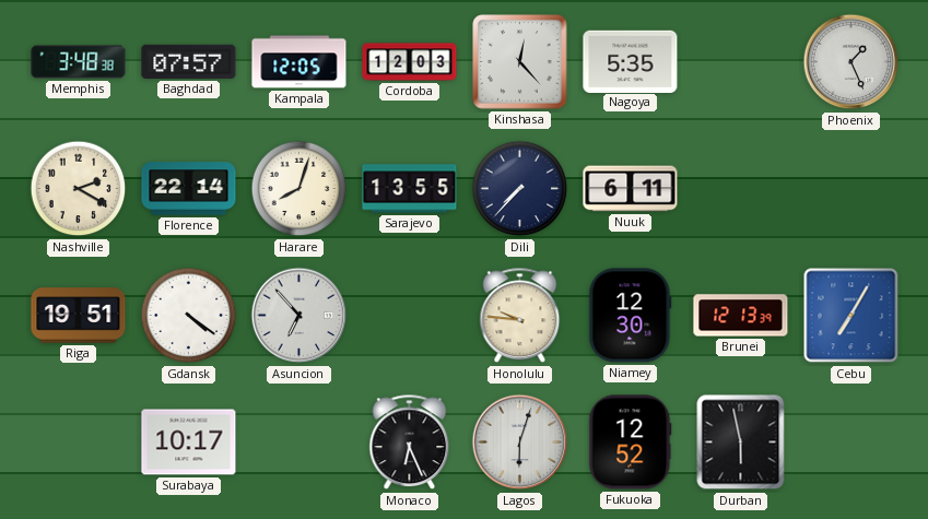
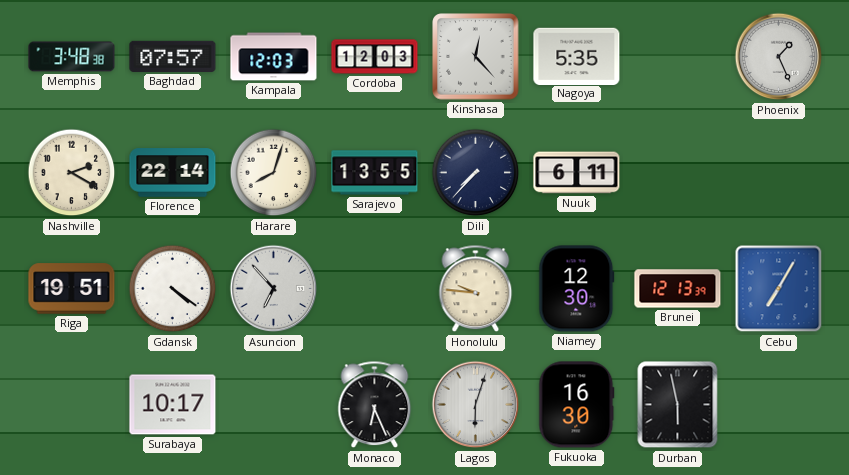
Kampala: 12:05 -> 12:03 (274, 57)
Fukuoka: 12:52 -> 16:30 (577, 405)
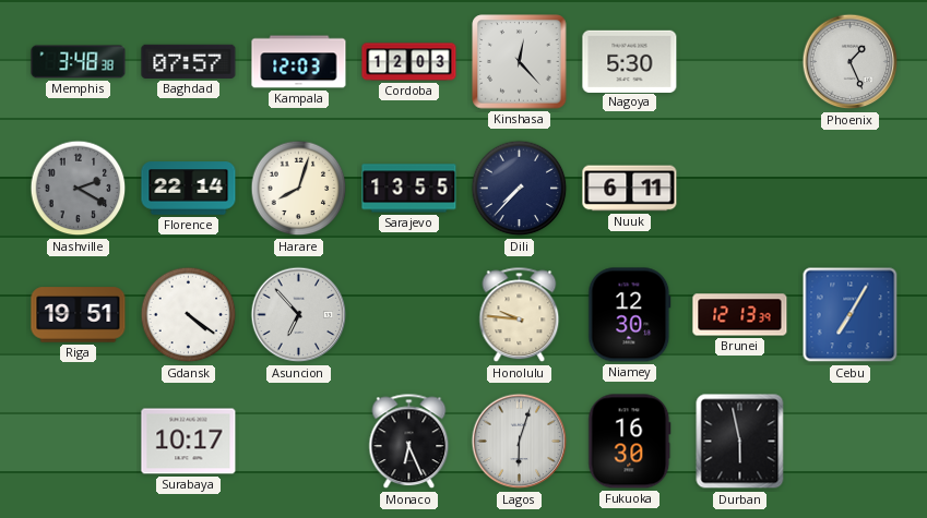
Nagoya: 5:35 -> 5:30 (630, 61)
Nashville dial: cream -> grey (79, 189)
